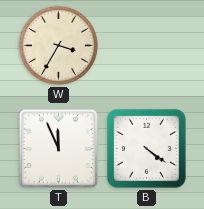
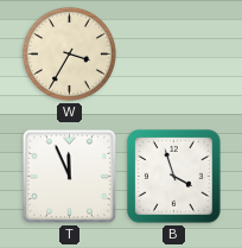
B: 4:21 -> 3:57 (174, 177)
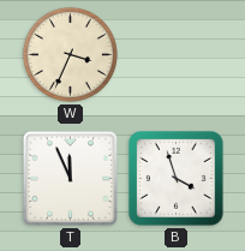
W: 3:35 -> 3:34 (70, 54)
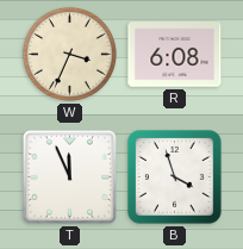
R: none -> 6:08 (175, 55)
